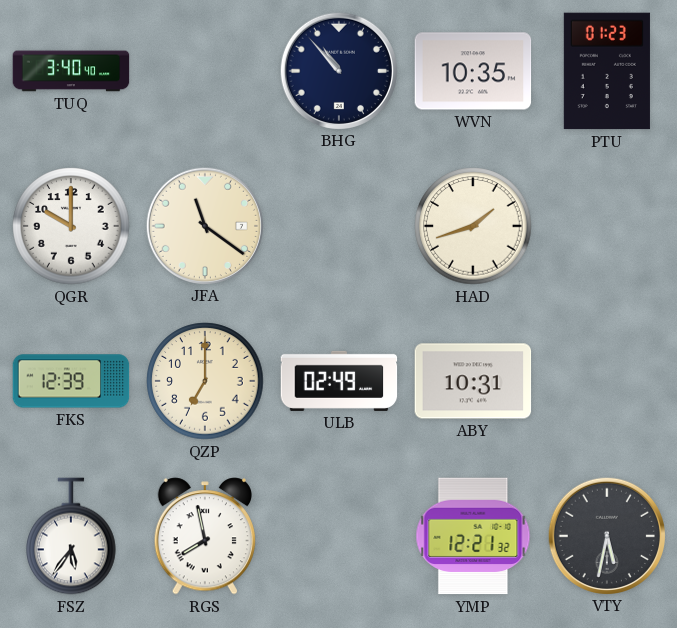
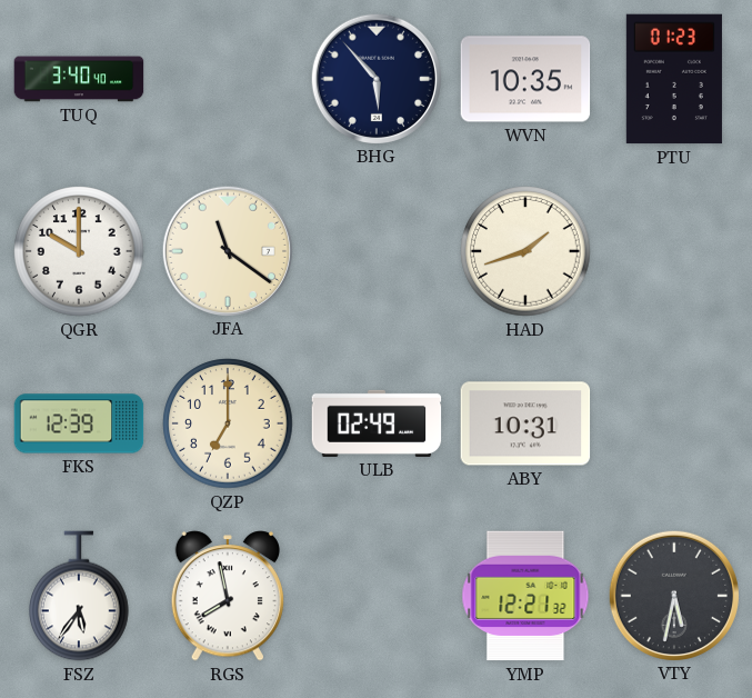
BHG: 10:53 -> 5:53 (375, 78)
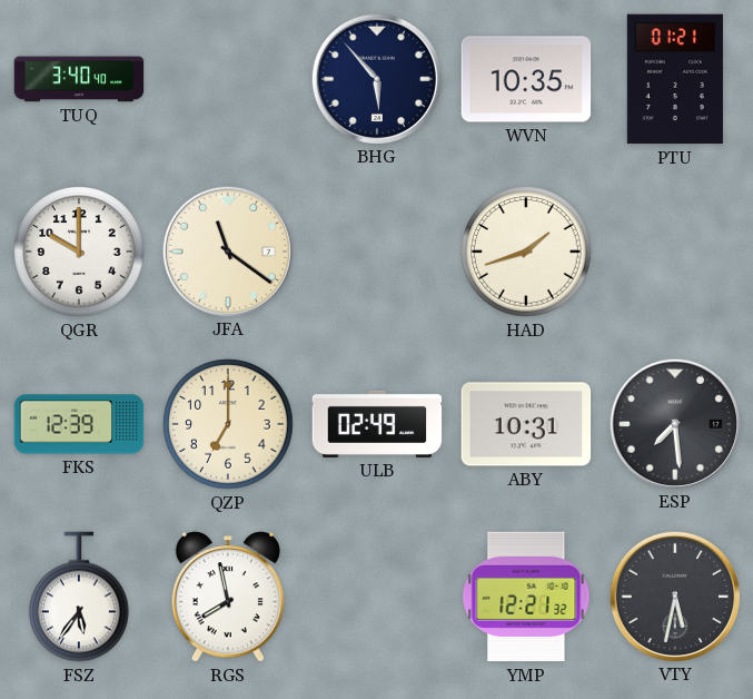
PTU: 01:23 -> 01:21 (675, 79)
ESP: none -> 7:29 (674, 423)
